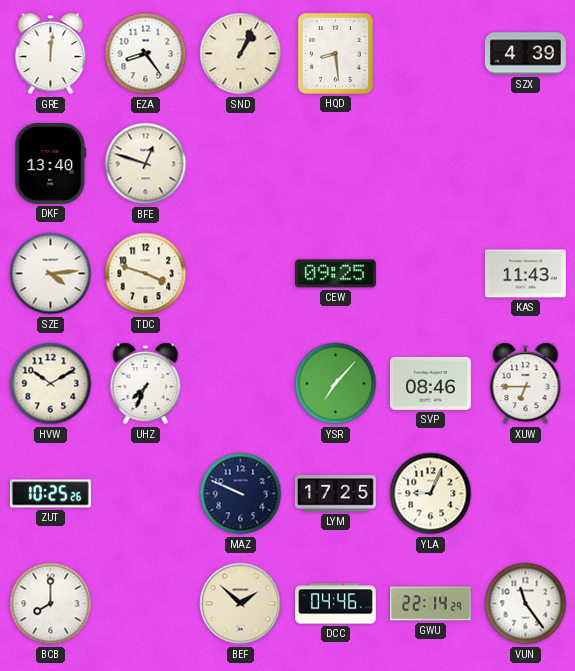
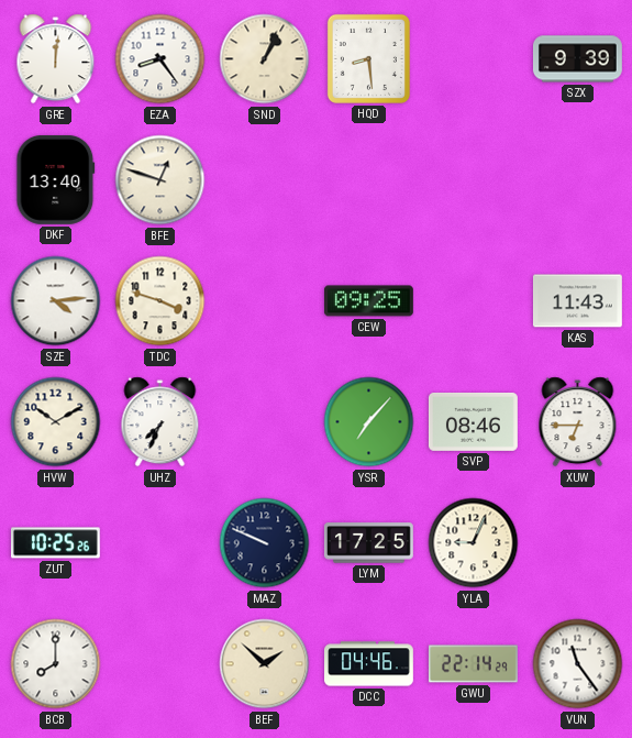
SZX: 4:39 -> 9:39 (577, 59)
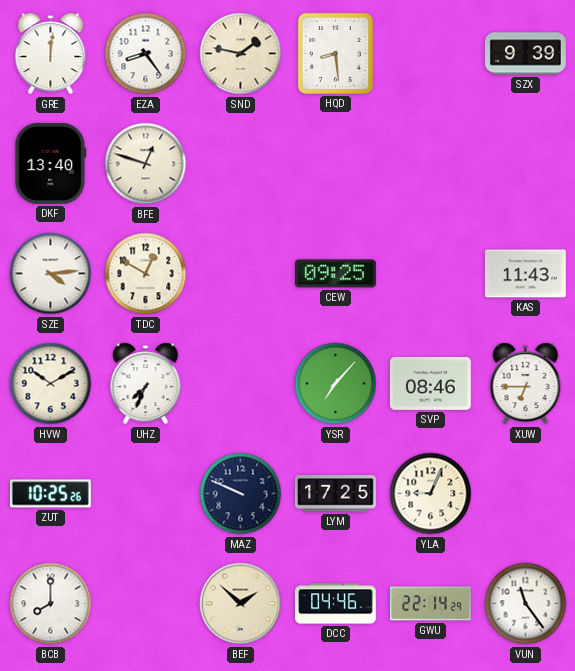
SND: 1:04 -> 1:47 (241, 54)
TDC: 3:48 -> 12:50 (146, 274)
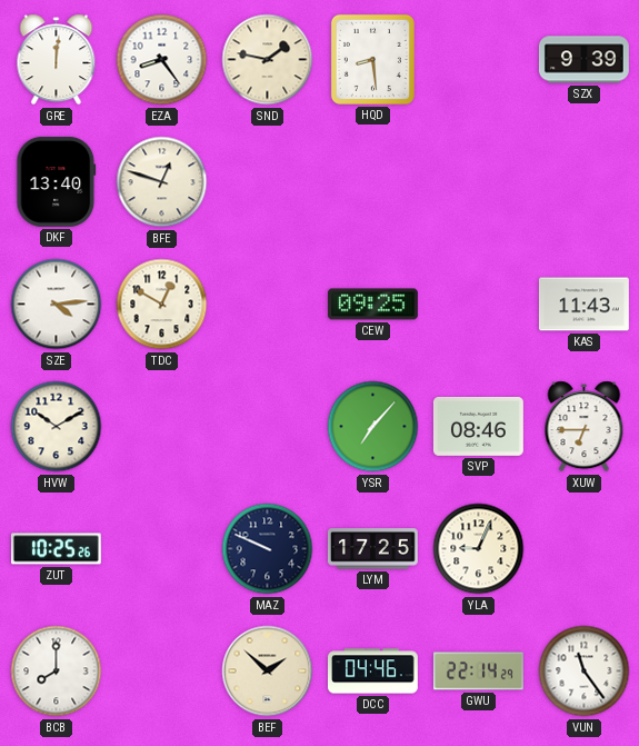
UHZ: 7:34 -> none (146, 384)
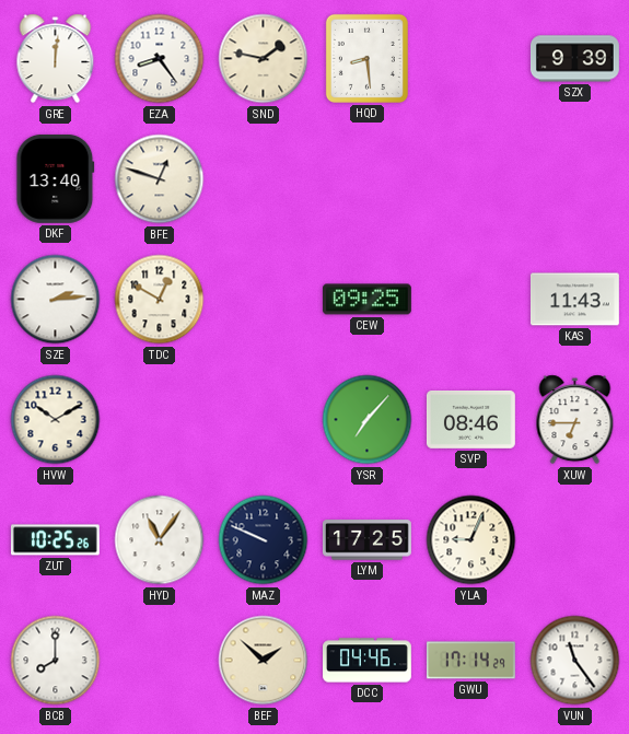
SZE: 4:14 -> 2:14 (56, 300)
HYD: none -> 11:06 (160, 540)
GWU: 22:14 -> 17:14 (471, 661)
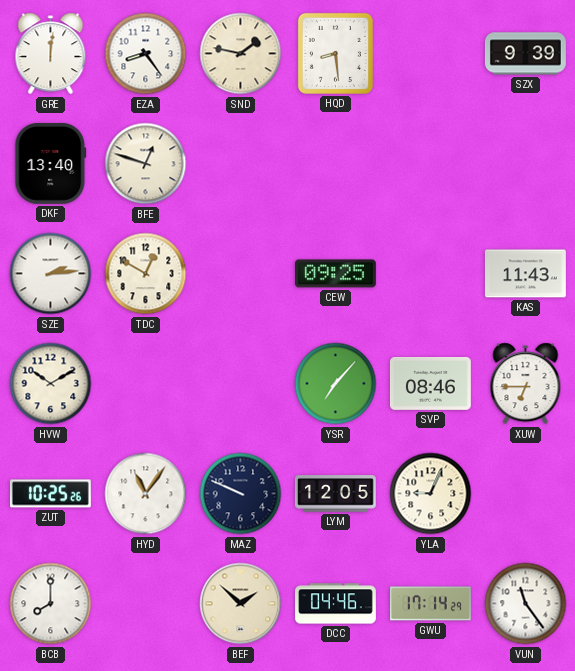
LYM: 17:25 -> 12:05 (335, 494)
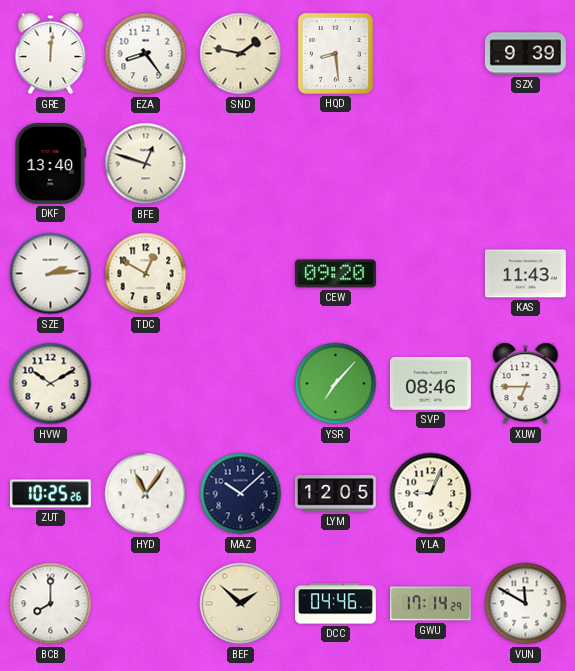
CEW: 09:25 -> 09:20 (335, 274)
MAZ: 9:49 -> 10:08 (241, 494)
VUN: 11:24 -> 11:50 (526, 604)
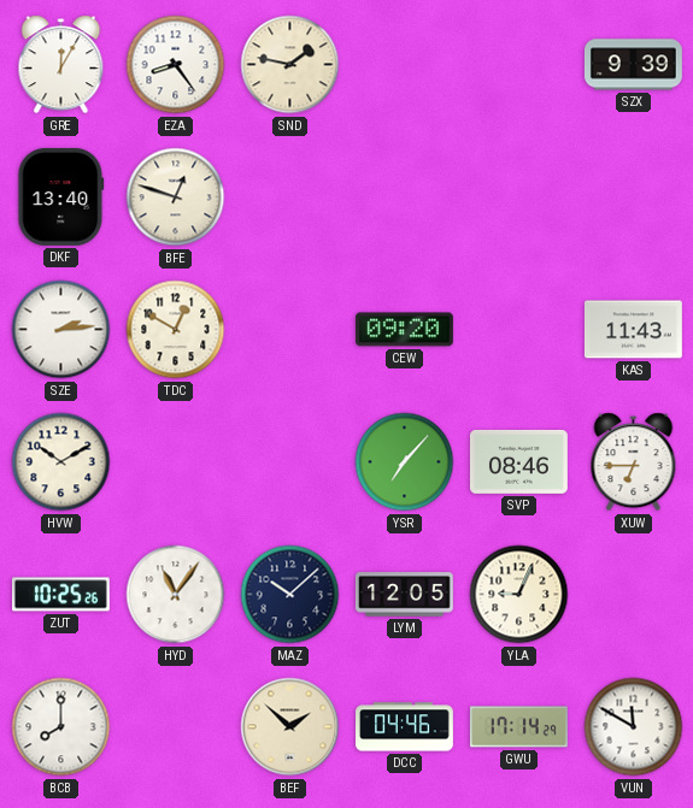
GRE: 12:01 -> 12:05 (61, 65)
HQD: 8:29 -> none (335, 53)
